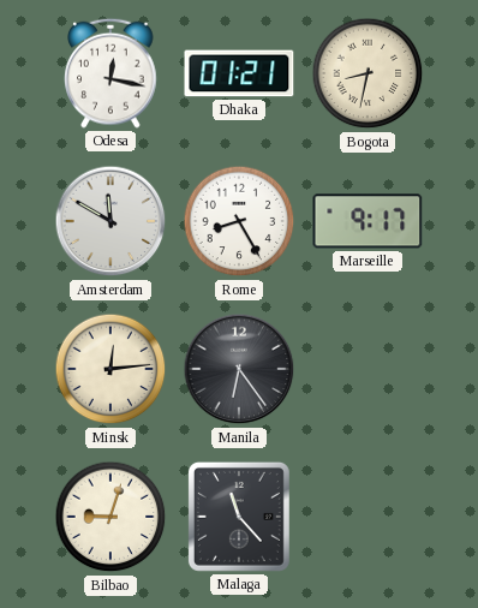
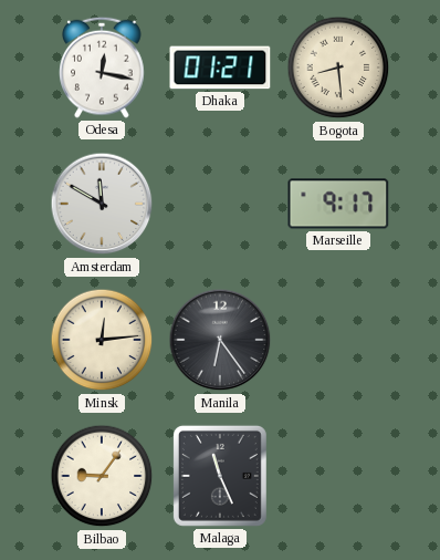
Bogota: 8:32 -> 8:29 (338, 68)
Rome: 8:25 -> none (239, 221)
Bilbao: 9:03 -> 9:06 (102, 476)
Malaga: 11:23 -> 11:26 (220, 476)
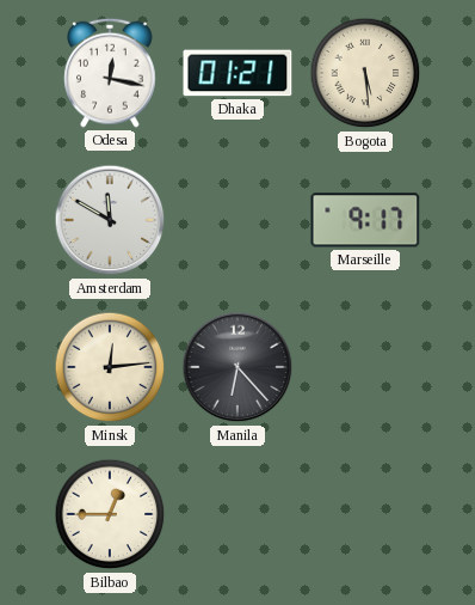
Bogota: 8:29 -> 5:29 (365, 73)
Manila: 6:24 -> 6:23 (237, 367)
Bilbao: 9:06 -> 12:45 (110, 514)
Malaga: 11:26 -> none (220, 476)
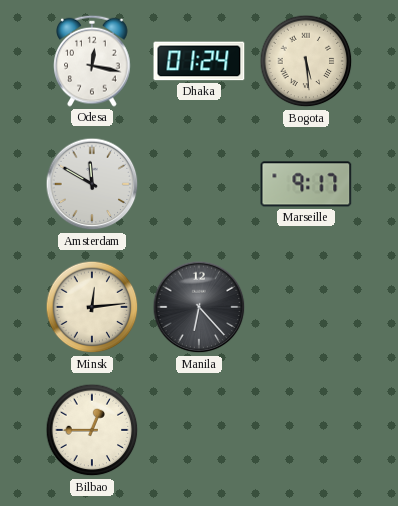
Dhaka: 01:21 -> 01:24 (199, 61)
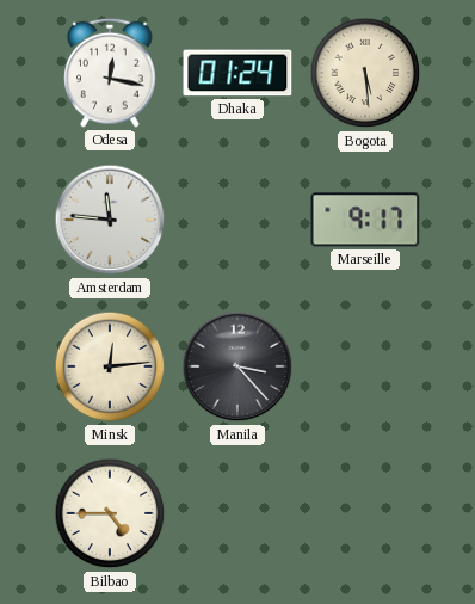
Amsterdam: 11:50 -> 11:46 (110, 220)
Manila: 6:23 -> 3:23 (237, 366)
Bilbao: 12:45 -> 4:45 (110, 513)
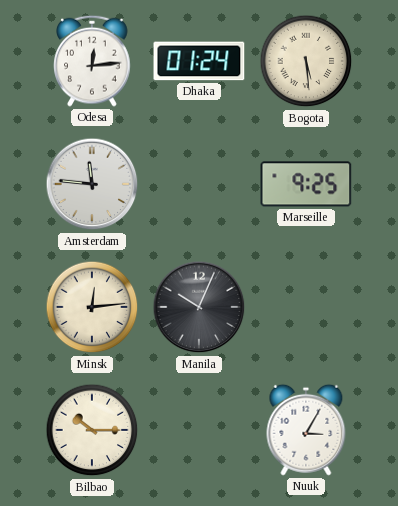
Odesa: 12:17 -> 12:14 (92, 61)
Marseille: 9:17 -> 9:25 (306, 184)
Manila: 3:23 -> 10:04 (199, 307)
Bilbao: 4:45 -> 10:15 (92, 430)
Nuuk: none -> 3:05 (306, 430)
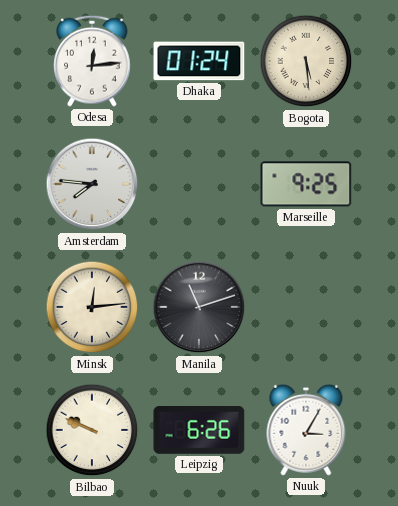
Amsterdam: 11:46 -> 7:46 (92, 184)
Manila: 10:04 -> 11:12 (199, 307)
Bilbao: 10:15 -> 9:49 (92, 430)
Leipzig: none -> 6:26 (199, 431)
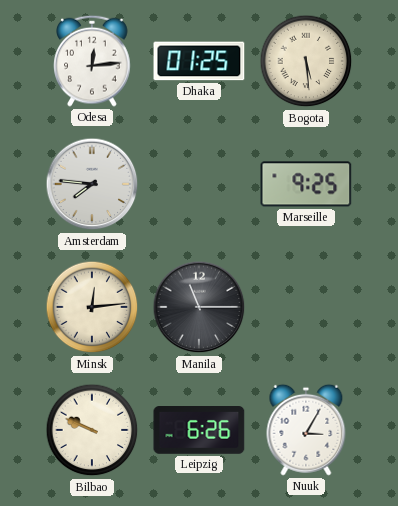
Dhaka: 01:24 -> 01:25 (199, 61)
Manila: 11:12 -> 11:15 (199, 307)
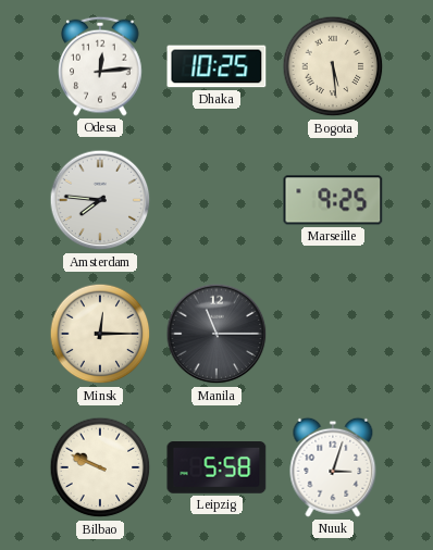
Dhaka: 01:25 -> 10:25 (216, 66)
Minsk: 12:14 -> 12:15 (100, 334)
Leipzig: 6:26 -> 5:58 (216, 468)
Nuuk: 3:05 -> 3:03 (333, 467)
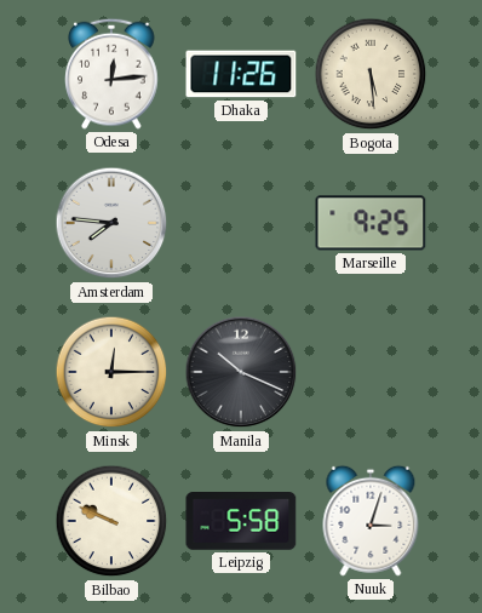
Dhaka: 10:25 -> 11:26 (241, 74)
Manila: 11:15 -> 10:19 (241, 372)
